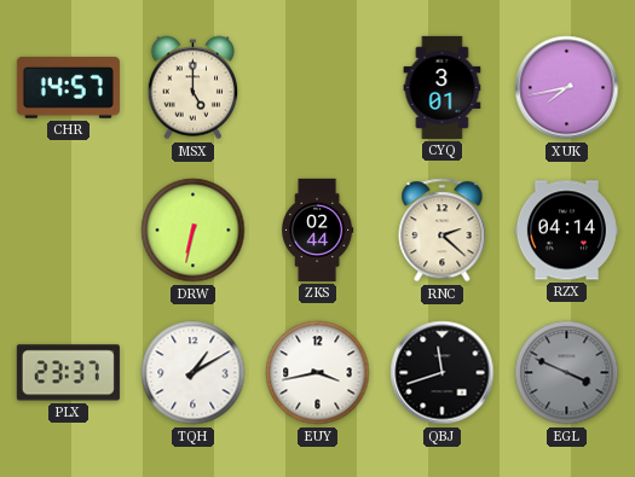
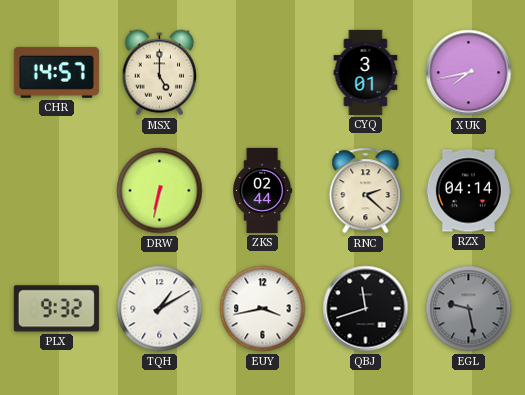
PLX: 23:37 -> 9:32 (56, 309)
EGL: 3:49 -> 9:28 (469, 309)
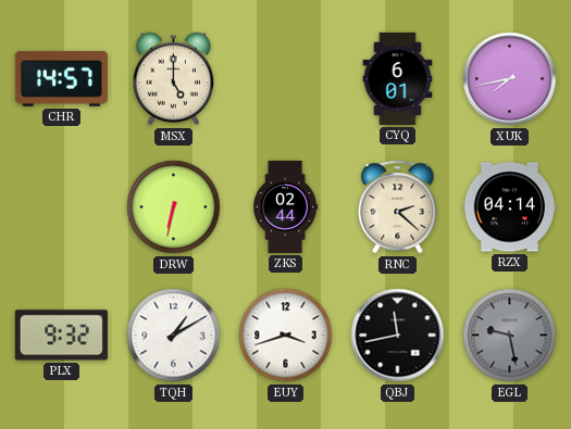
CYQ: 3:01 -> 6:01 (398, 78)
EUY: 3:43 -> 3:42 (286, 336)
QBJ: 11:42 -> 11:43 (398, 336)
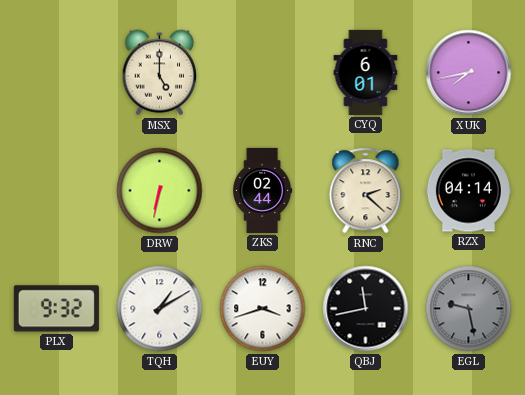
CHR: 14:57 -> none (61, 78)
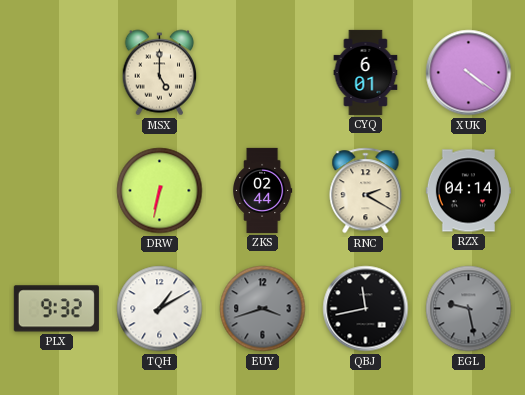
XUK: 7:43 -> 4:21 (469, 73)
RNC: 2:22 -> 2:20 (366, 191)
EUY dial: white -> grey (263, 309)
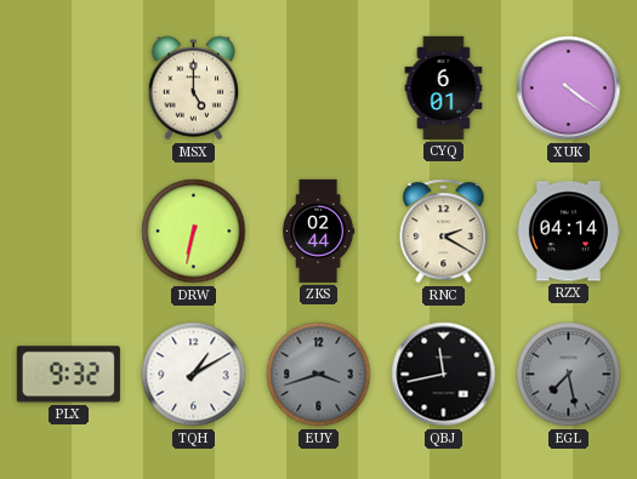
EGL: 9:28 -> 7:28 (569, 375)
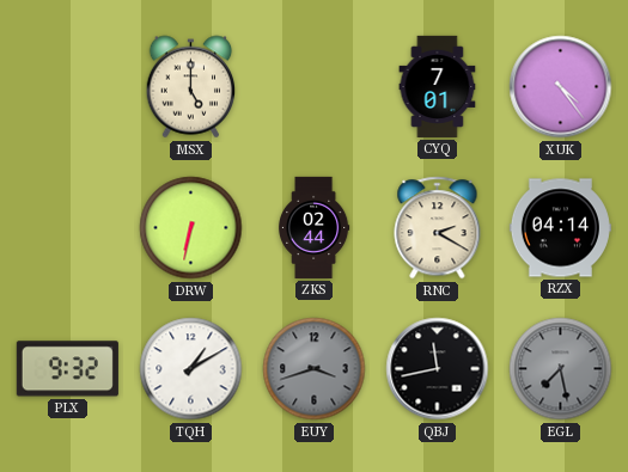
CYQ: 6:01 -> 7:01 (438, 86)
XUK: 4:21 -> 4:24 (561, 87)
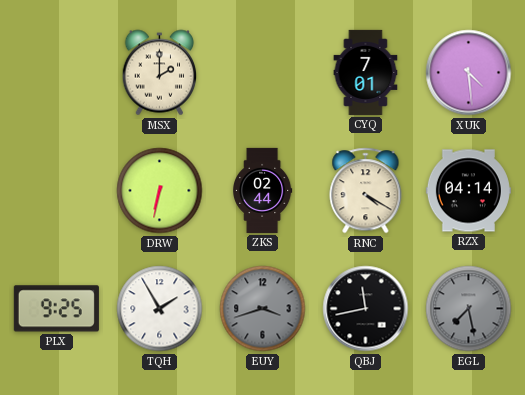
MSX: 5:00 -> 2:00 (160, 73)
XUK: 4:24 -> 4:29 (469, 73)
RNC: 2:20 -> 4:20 (366, 191)
PLX: 9:32 -> 9:25 (56, 309)
TQH: 1:10 -> 1:55 (160, 309)
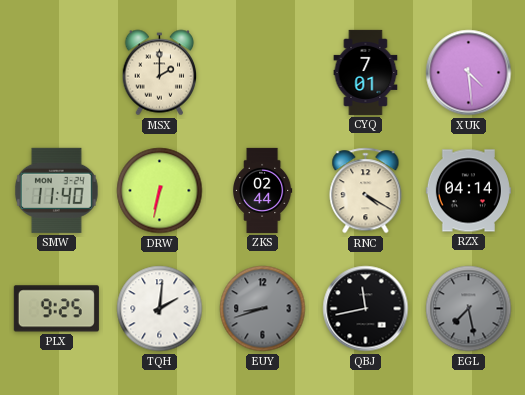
SMW: none -> 11:40 (56, 190)
TQH: 1:55 -> 2:01 (160, 309)
EUY: 3:42 -> 8:42 (263, 309)
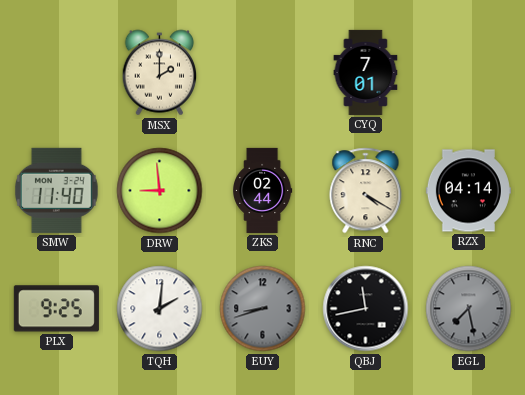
XUK: 4:29 -> none (469, 73)
DRW: 6:32 -> 8:59 (160, 191)
